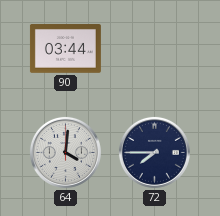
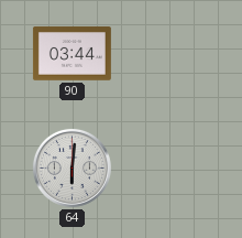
64: 4:01 -> 6:01 (71, 167)
72: 7:45 -> none (154, 152)
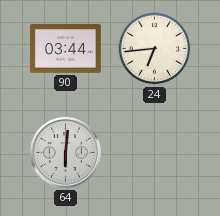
24: none -> 6:44 (155, 49)
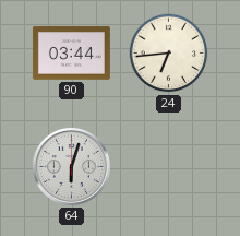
64: 6:01 -> 6:03 (71, 166)
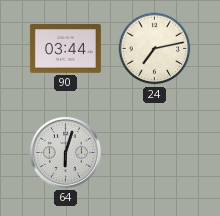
24: 6:44 -> 7:13 (155, 49)
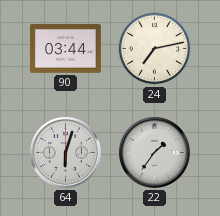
22: none -> 1:36 (154, 152)
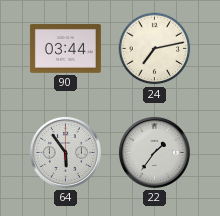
64: 6:03 -> 5:54 (65, 152)
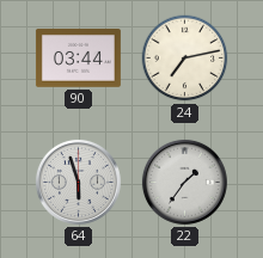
64: 5:54 -> 5:57 (78, 182)
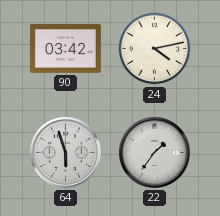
90: 03:44 -> 03:42 (65, 49)
24: 7:13 -> 4:13 (155, 49)
